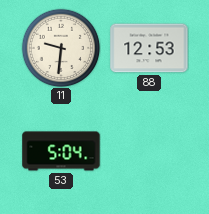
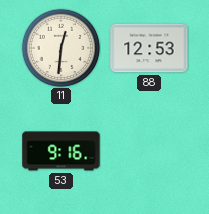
11: 9:31 -> 12:31 (61, 48)
53: 5:04 -> 9:16 (61, 151)
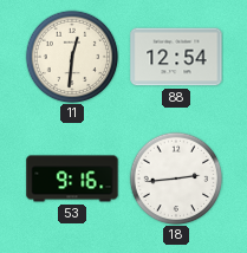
88: 12:53 -> 12:54 (176, 57)
18: none -> 2:44 (176, 179)
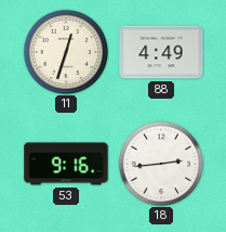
11: 12:31 -> 12:33 (66, 52)
88: 12:54 -> 4:49 (161, 52)
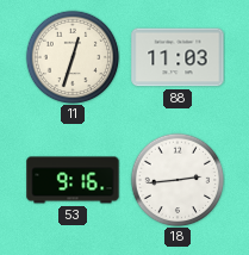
88: 4:49 -> 11:03 (178, 57)
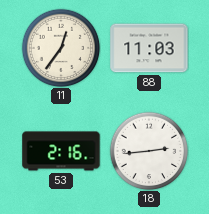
11: 12:33 -> 12:36 (61, 48)
53: 9:16 -> 2:16 (61, 151)
